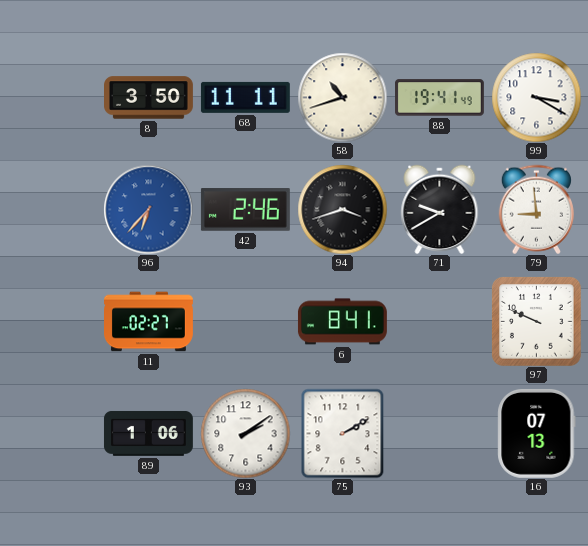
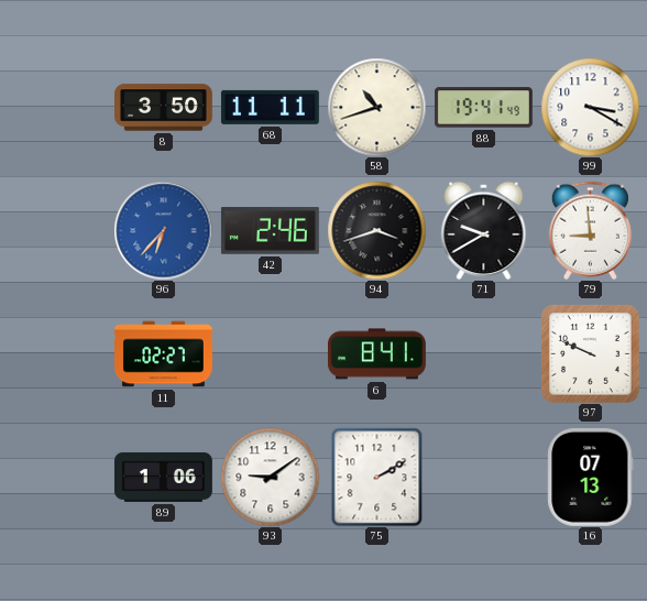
93: 2:09 -> 9:09 (270, 477)
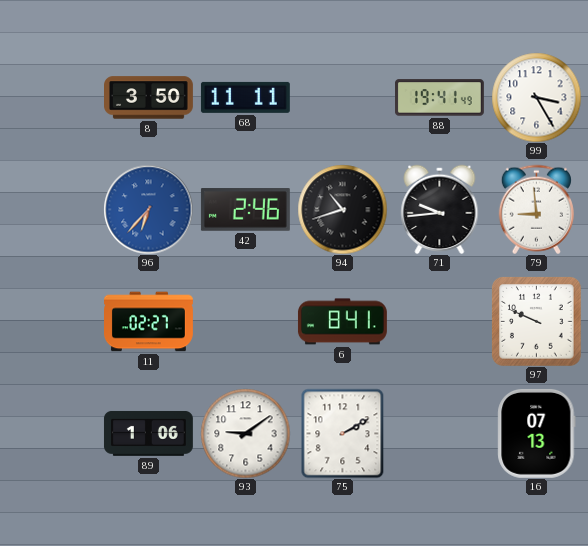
58: 10:42 -> none (376, 107)
99: 3:20 -> 3:25 (536, 97)
94: 3:42 -> 10:42 (342, 209)
71: 9:40 -> 9:44 (440, 209)
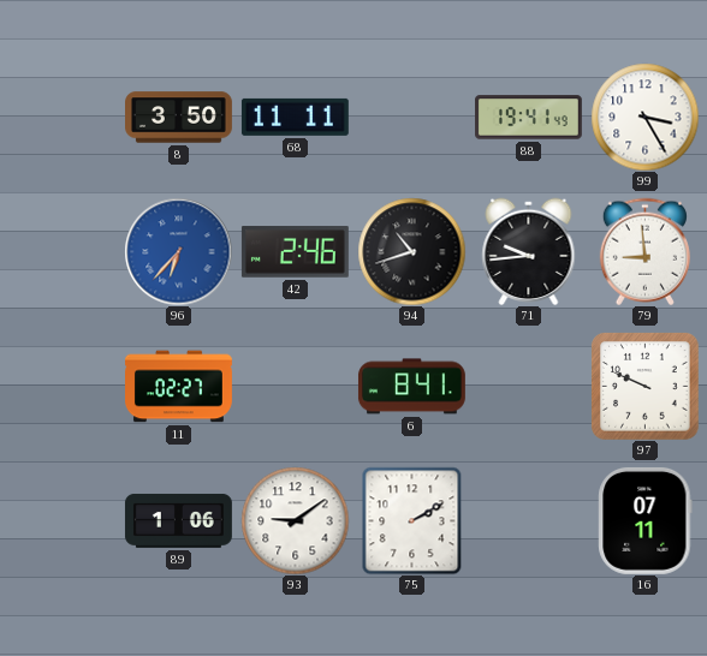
16: 07:13 -> 07:11 (646, 520)
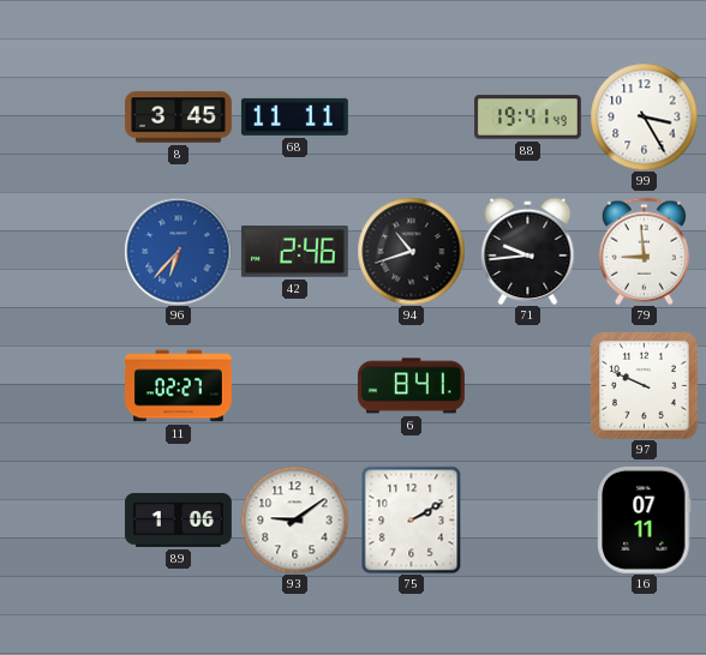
8: 3:50 -> 3:45 (179, 118)
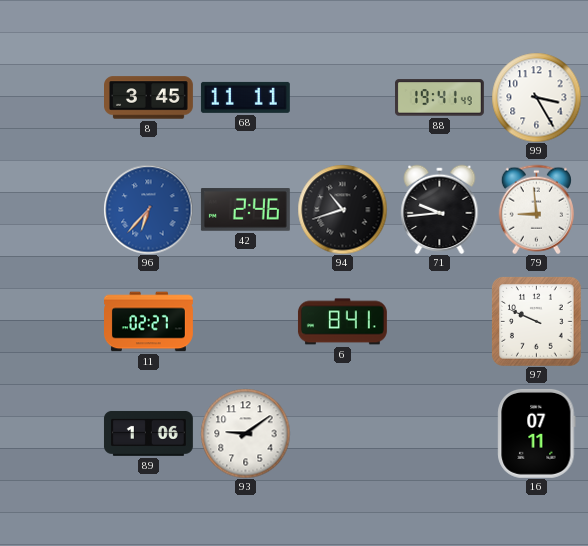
75: 2:10 -> none (412, 519)
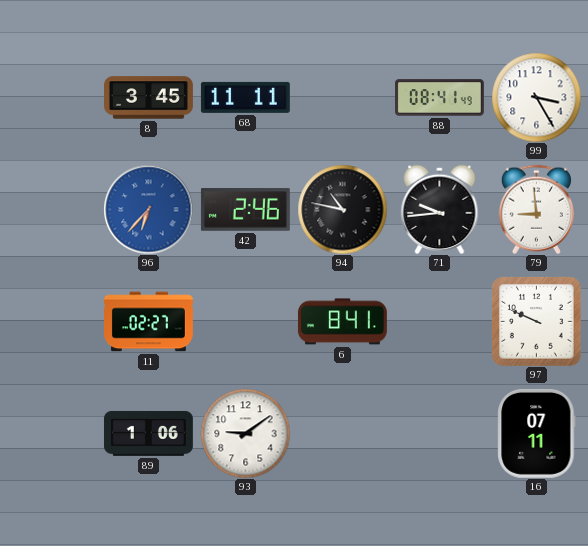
88: 19:41 -> 08:41 (440, 98)
94: 10:42 -> 10:47 (342, 209)
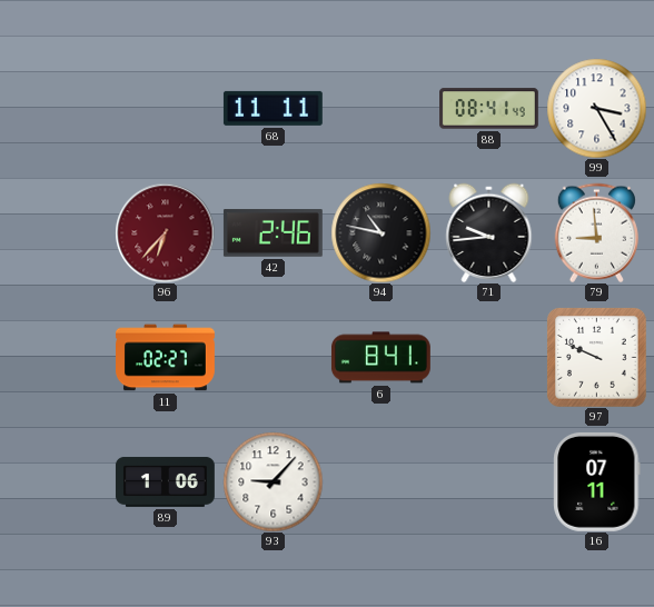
8: 3:45 -> none (149, 98)
96 dial: blue -> burgundy (165, 232)
93: 9:09 -> 9:07 (272, 481)
